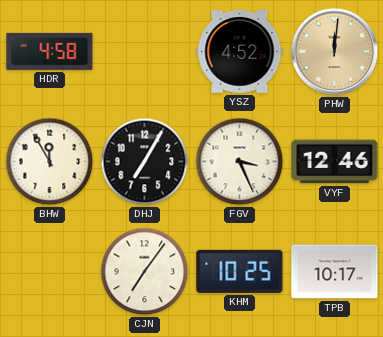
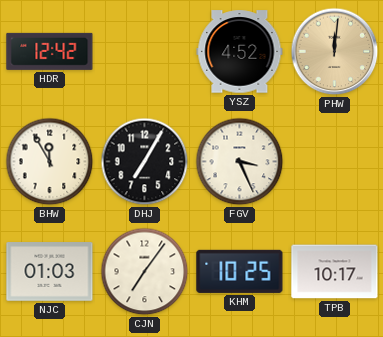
HDR: 4:58 -> 12:42 (50, 51)
VYF: 12:46 -> none (335, 162)
NJC: none -> 01:03 (50, 272)
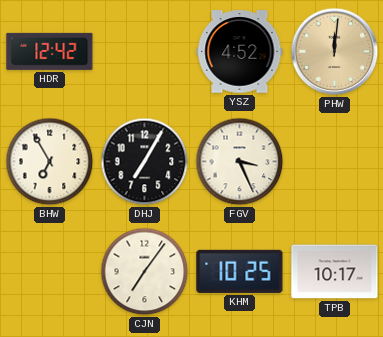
BHW: 11:55 -> 6:55 (50, 162)
NJC: 01:03 -> none (50, 272)
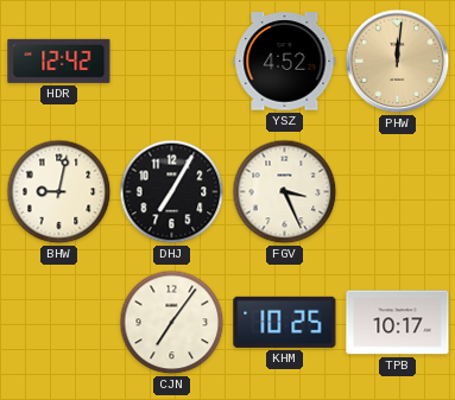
BHW: 6:55 -> 9:02 (59, 192)
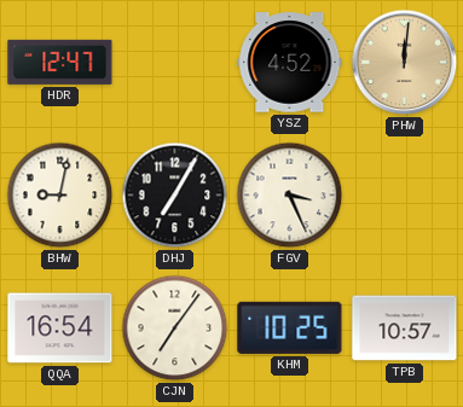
HDR: 12:42 -> 12:47 (60, 62)
QQA: none -> 16:54 (60, 328)
TPB: 10:17 -> 10:57 (405, 328)
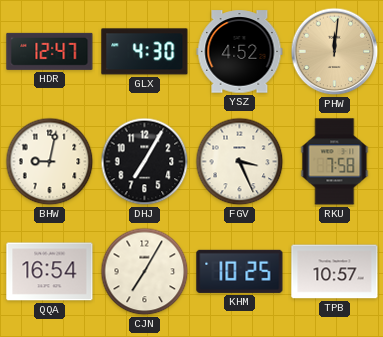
GLX: none -> 4:30 (145, 52)
RKU: none -> 7:58 (335, 162)
CJN: 7:06 -> 7:05 (145, 272)
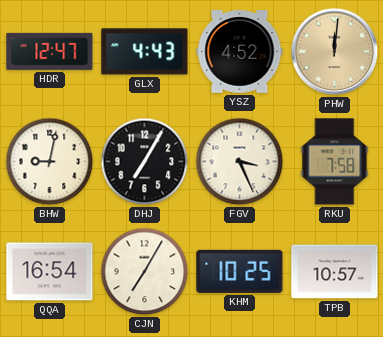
GLX: 4:30 -> 4:43 (145, 52)
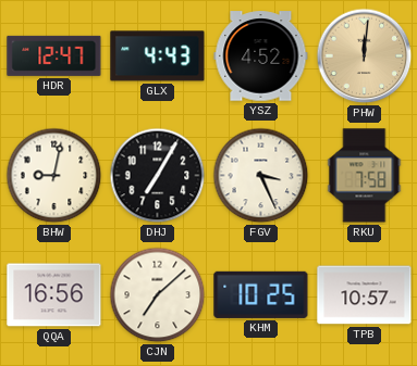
QQA: 16:54 -> 16:56 (54, 295)
CJN: 7:05 -> 7:08 (158, 295)
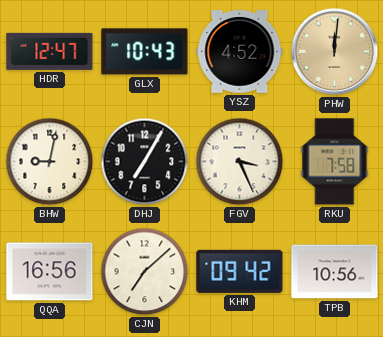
GLX: 4:43 -> 10:43 (145, 52)
KHM: 10:25 -> 09:42 (240, 271)
TPB: 10:57 -> 10:56 (335, 272)
